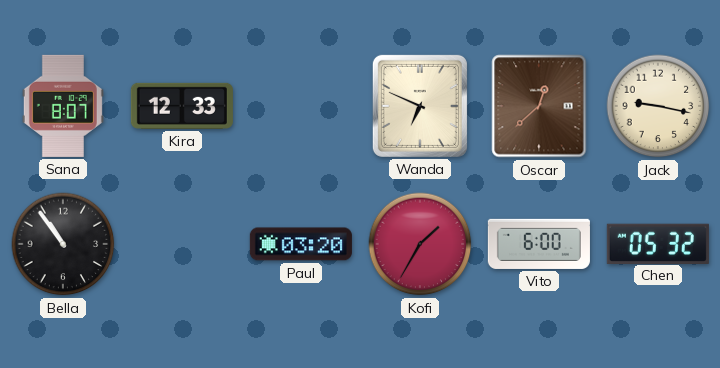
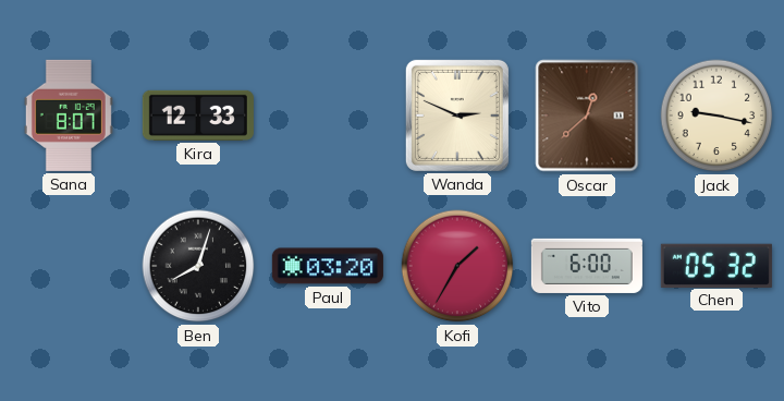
Wanda: 6:49 -> 2:49 (457, 116)
Bella: 10:54 -> none (63, 244)
Ben: none -> 8:03 (198, 266)
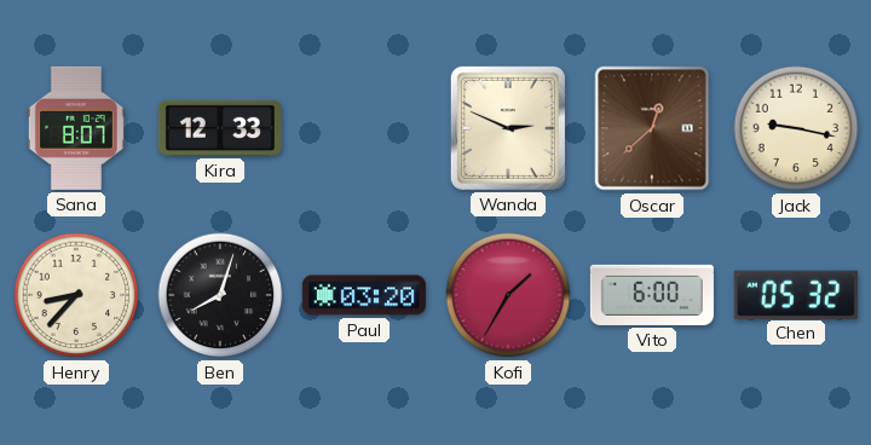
Henry: none -> 8:37 (76, 295)
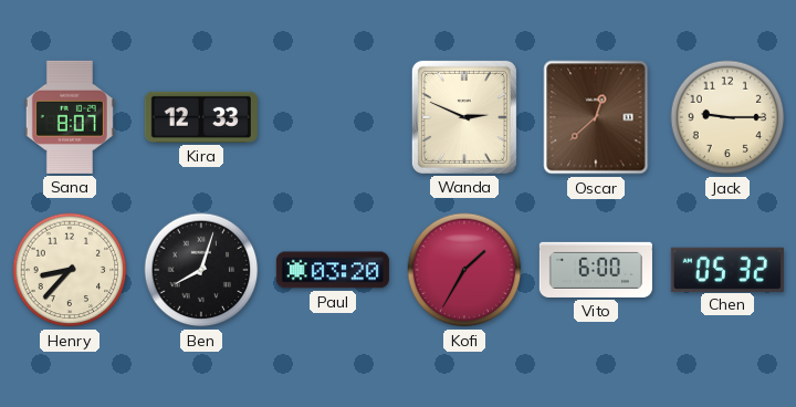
Jack: 9:17 -> 9:15 (727, 117)
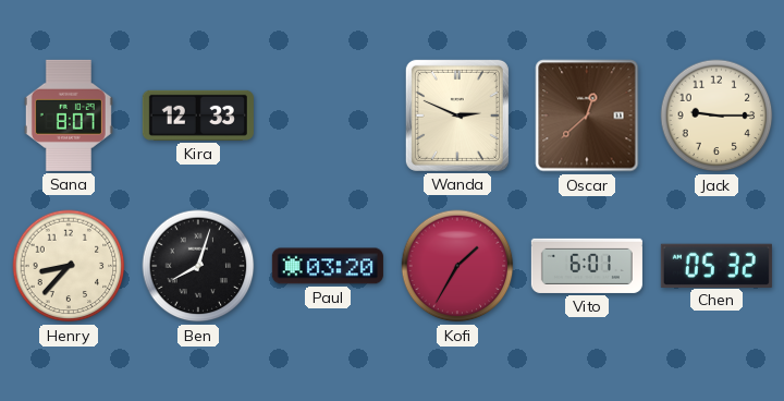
Vito: 6:00 -> 6:01 (587, 266)
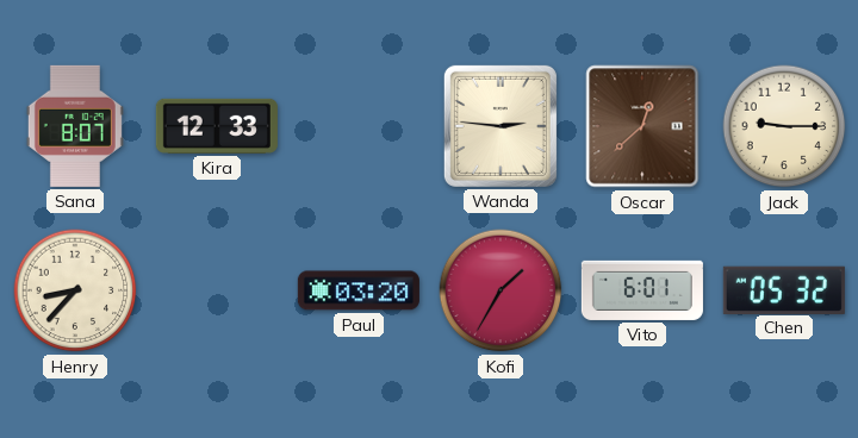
Wanda: 2:49 -> 2:46 (500, 126)
Ben: 8:03 -> none (198, 266)
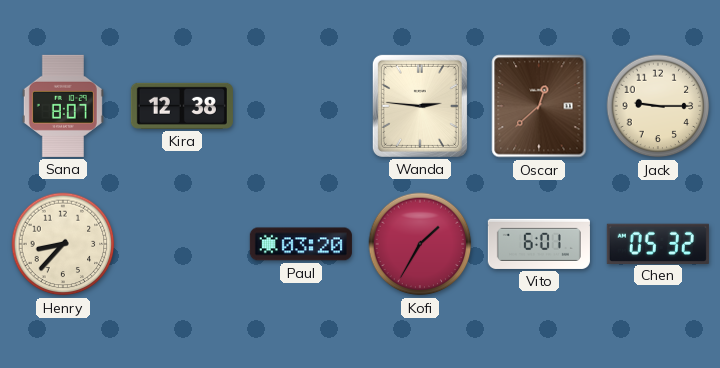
Kira: 12:33 -> 12:38 (182, 106)
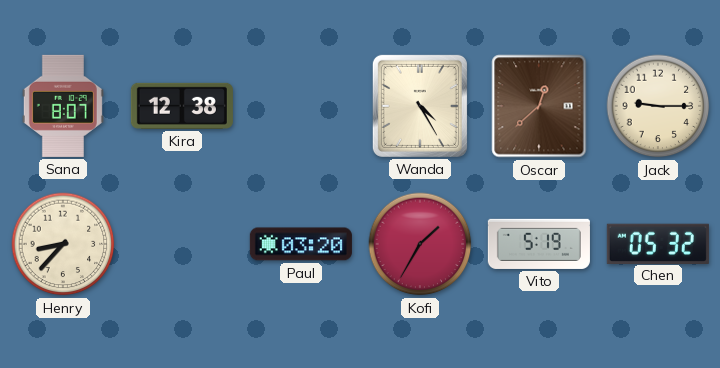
Wanda: 2:46 -> 4:25 (420, 106)
Vito: 6:01 -> 5:19 (539, 244)
